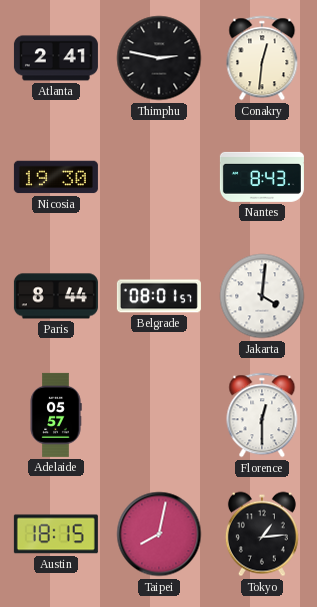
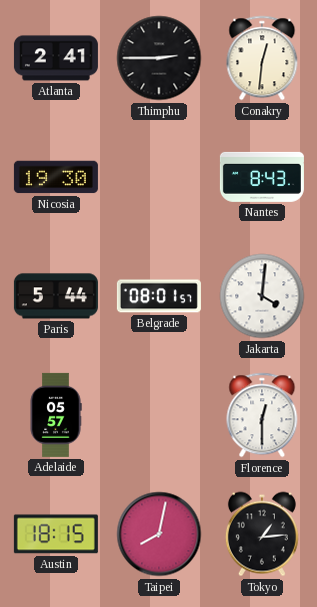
Thimphu: 2:47 -> 2:45 (159, 58)
Paris: 8:44 -> 5:44 (56, 296)
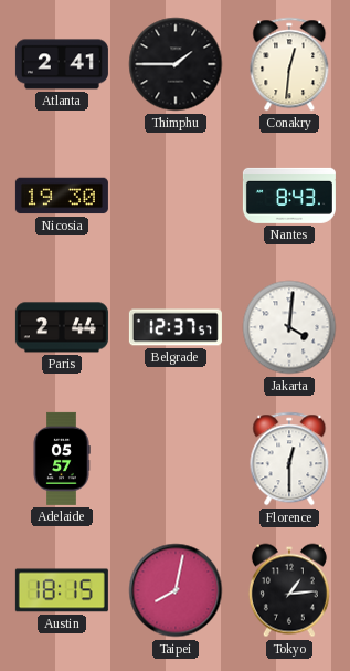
Thimphu: 2:45 -> 1:45 (176, 64)
Paris: 5:44 -> 2:44 (62, 327)
Belgrade: 08:01 -> 12:37 (176, 327)
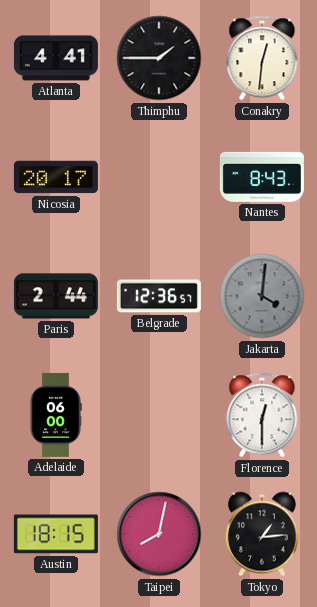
Atlanta: 2:41 -> 4:41 (56, 58)
Nicosia: 19:30 -> 20:17 (56, 177)
Belgrade: 12:37 -> 12:36 (159, 296)
Jakarta dial: white -> grey (262, 296)
Adelaide: 05:57 -> 06:00 (56, 415)
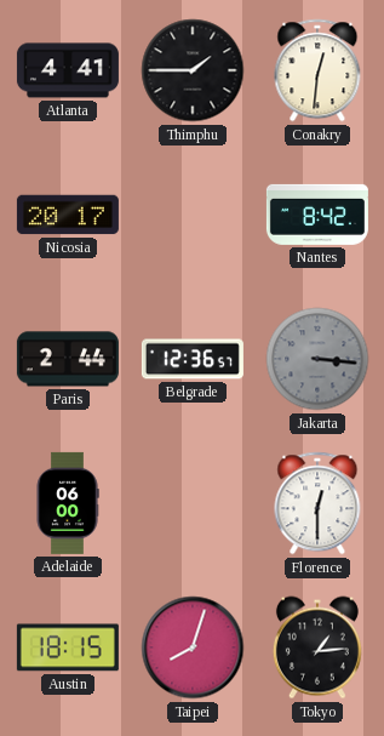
Nantes: 8:43 -> 8:42 (317, 215)
Jakarta: 4:01 -> 3:16 (317, 359)
Taipei: 8:02 -> 8:03 (193, 647)
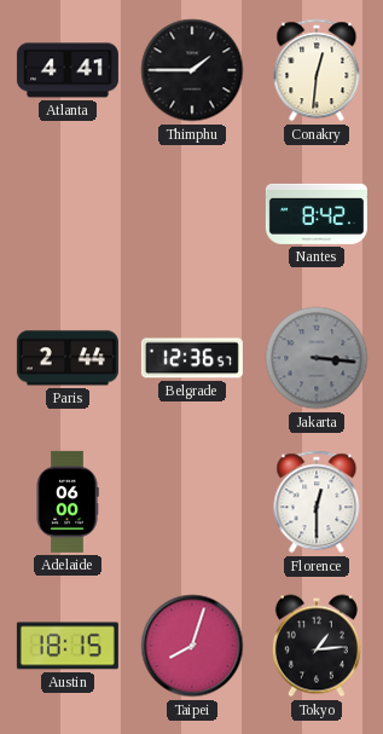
Nicosia: 20:17 -> none (68, 215)
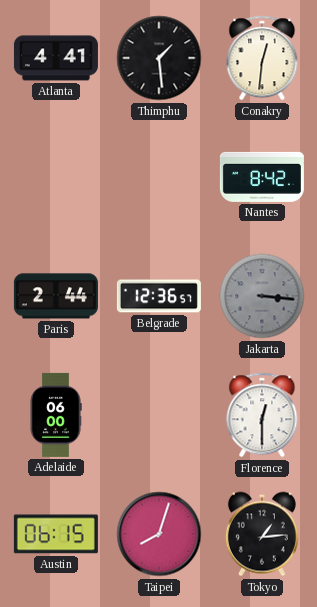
Thimphu: 1:45 -> 1:29 (159, 58)
Austin: 18:15 -> 06:15 (56, 534)
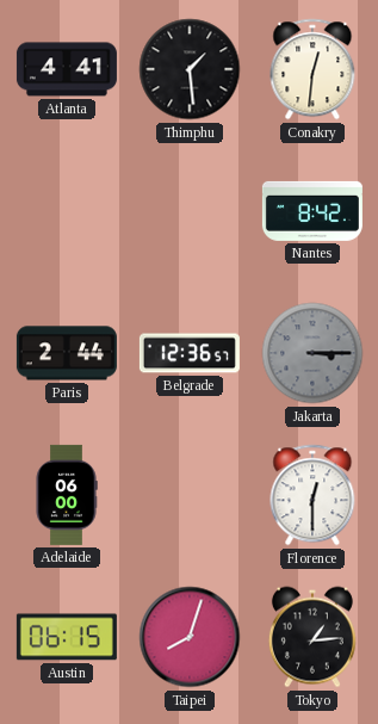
Jakarta: 3:16 -> 3:15 (312, 353)
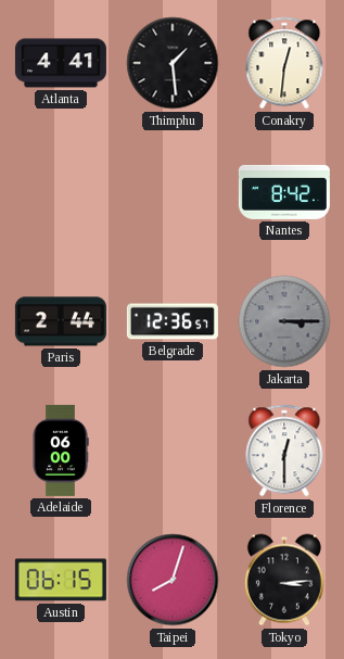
Tokyo: 1:14 -> 3:14 (284, 580)
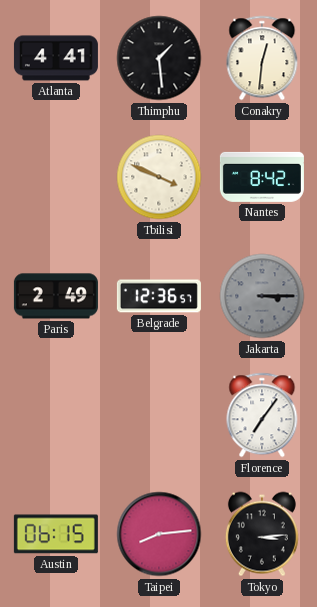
Tbilisi: none -> 3:49 (159, 177)
Paris: 2:44 -> 2:49 (56, 296)
Adelaide: 06:00 -> none (61, 451)
Florence: 12:30 -> 7:06 (262, 415)
Taipei: 8:03 -> 8:14 (159, 534)
